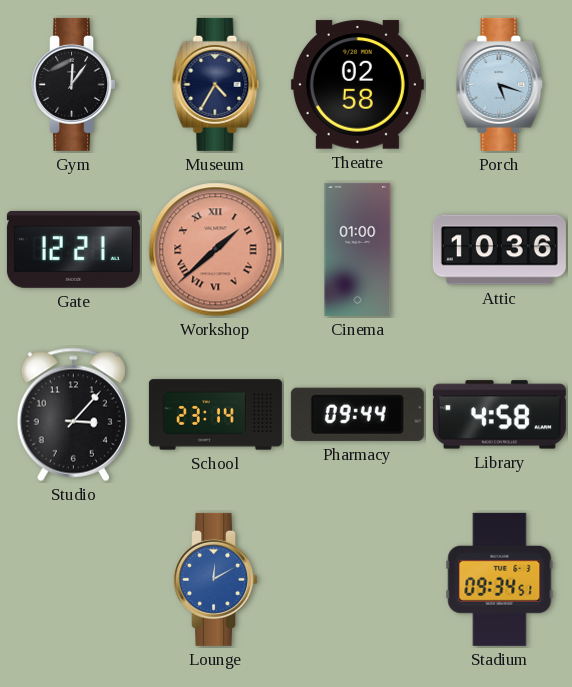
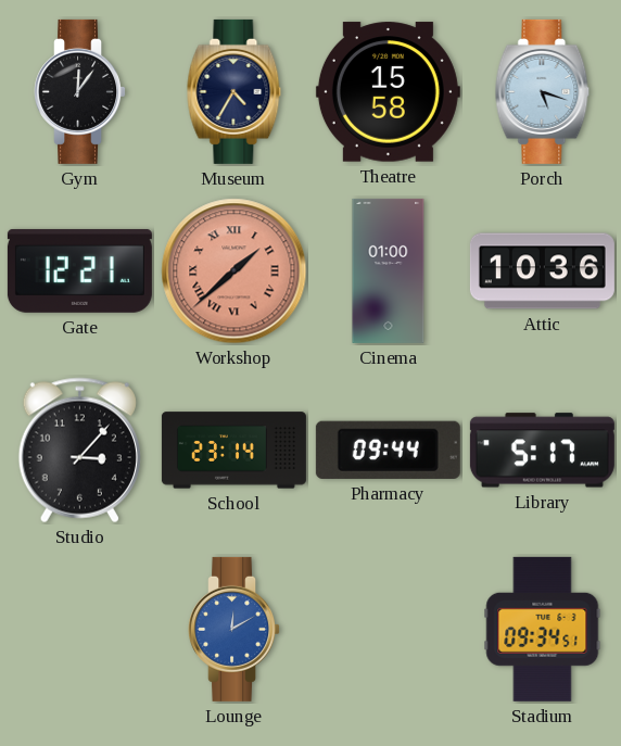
Theatre: 02:58 -> 15:58 (388, 92)
Library: 4:58 -> 5:17 (542, 451)
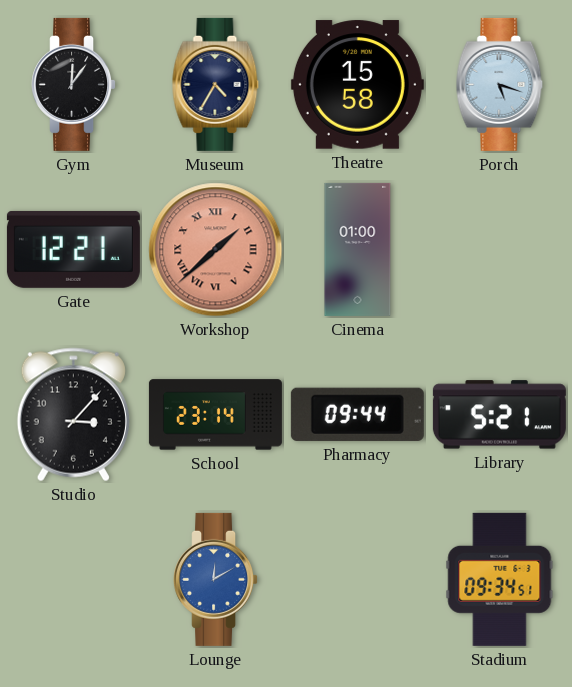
Attic: 10:36 -> none (542, 271)
Library: 5:17 -> 5:21 (499, 415)
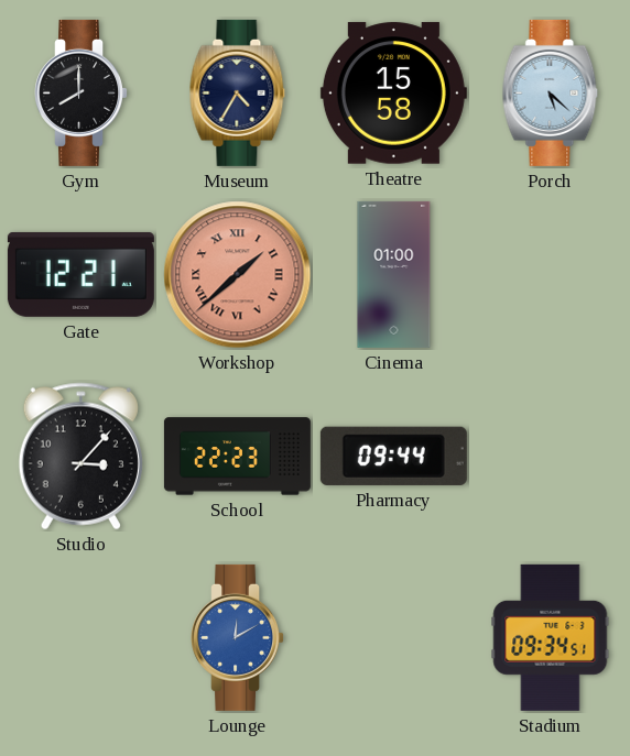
Gym: 12:06 -> 8:00 (82, 92)
Porch: 5:18 -> 5:22 (551, 92)
School: 23:14 -> 22:23 (237, 457)
Library: 5:21 -> none (499, 415)
